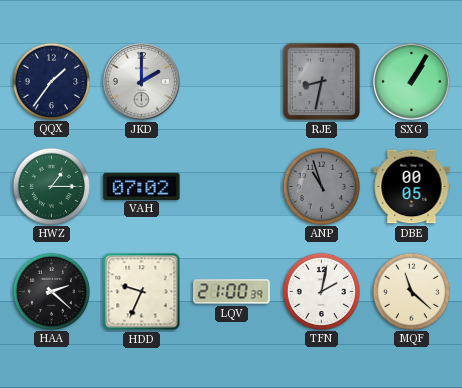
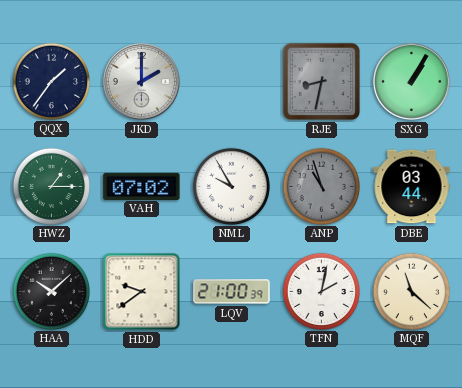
NML: none -> 9:55 (231, 186)
DBE: 00:05 -> 03:44 (412, 187)
HAA: 2:22 -> 10:08 (51, 291)
HDD: 9:34 -> 9:39 (142, 292)
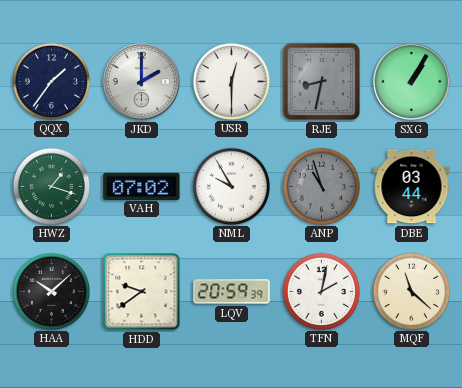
USR: none -> 12:30 (231, 81)
HWZ: 1:15 -> 1:18 (51, 186)
LQV: 21:00 -> 20:59 (232, 292)
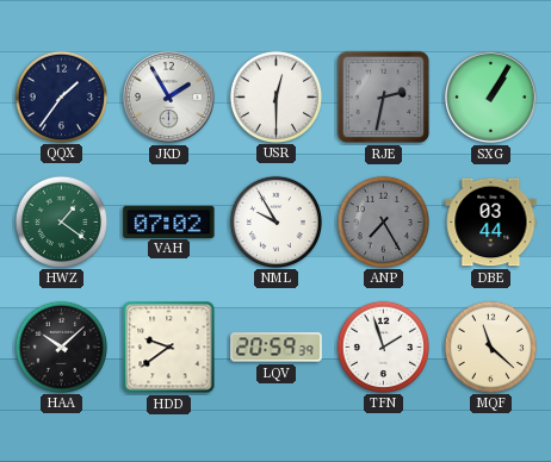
JKD: 2:00 -> 1:55 (168, 96)
RJE: 8:32 -> 2:32 (384, 98)
HWZ: 1:18 -> 1:21 (61, 221)
ANP: 10:57 -> 7:25 (383, 221)
TFN: 2:02 -> 1:57 (383, 346)
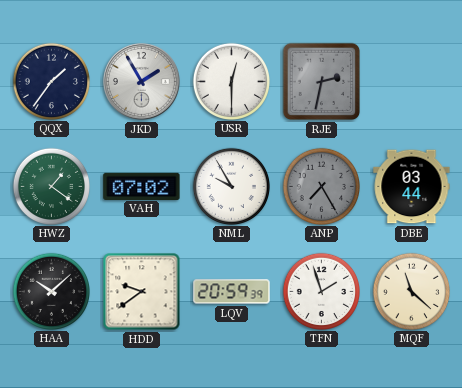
SXG: 1:05 -> none (490, 96)
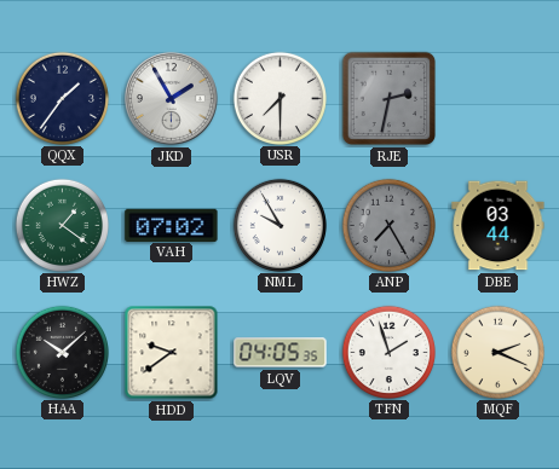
USR: 12:30 -> 7:30 (279, 98)
LQV: 20:59 -> 04:05 (281, 353)
MQF: 11:22 -> 2:19 (497, 352)
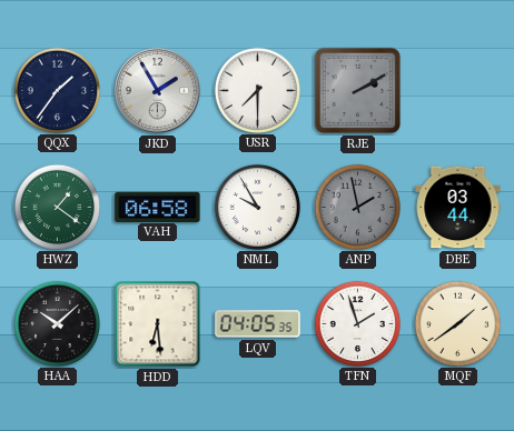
RJE: 2:32 -> 2:10 (358, 91)
VAH: 07:02 -> 06:58 (158, 207)
ANP: 7:25 -> 1:58 (357, 207)
HDD: 9:39 -> 6:29 (158, 324)
MQF: 2:19 -> 1:39 (457, 323)
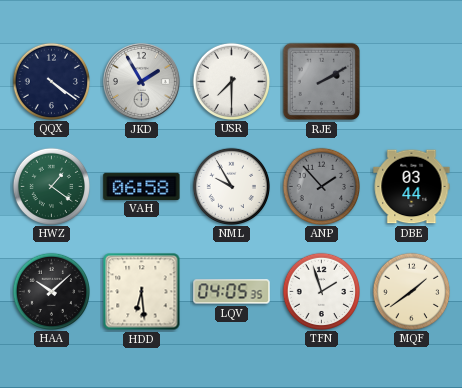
QQX: 1:36 -> 4:21 (51, 81)
ANP: 1:58 -> 1:53 (321, 186)
